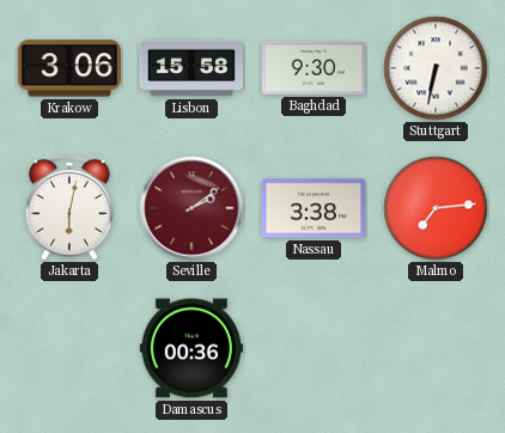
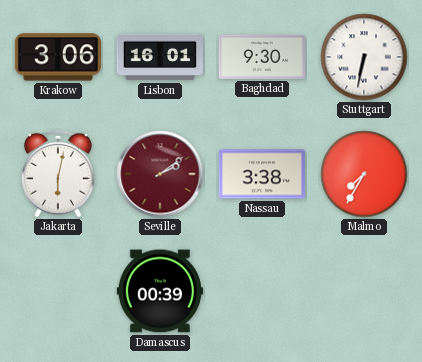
Lisbon: 15:58 -> 16:01 (159, 57)
Malmo: 7:14 -> 7:35 (364, 174)
Damascus: 00:36 -> 00:39 (160, 291)
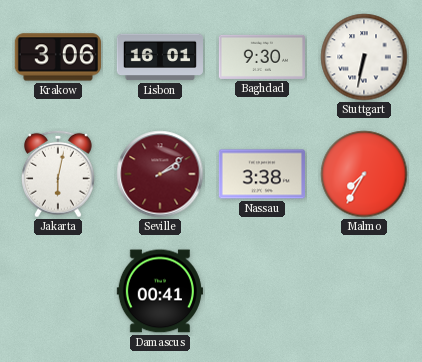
Damascus: 00:39 -> 00:41 (160, 291)
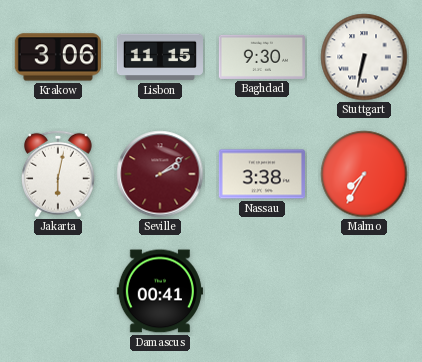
Lisbon: 16:01 -> 11:15 (159, 57)
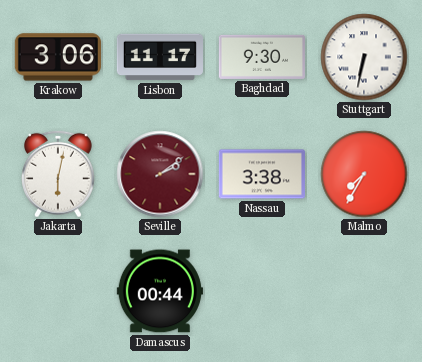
Lisbon: 11:15 -> 11:17 (159, 57)
Damascus: 00:41 -> 00:44 (160, 291)
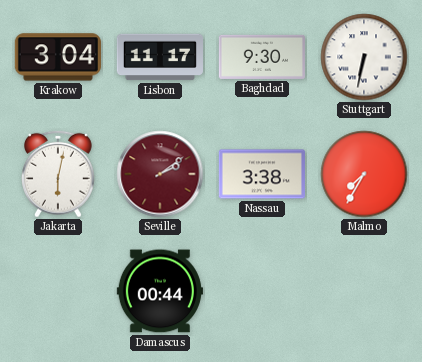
Krakow: 3:06 -> 3:04 (58, 57)
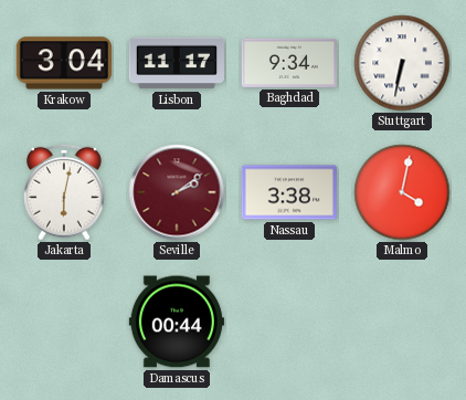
Baghdad: 9:30 -> 9:34 (289, 63)
Malmo: 7:35 -> 4:02 (402, 192)
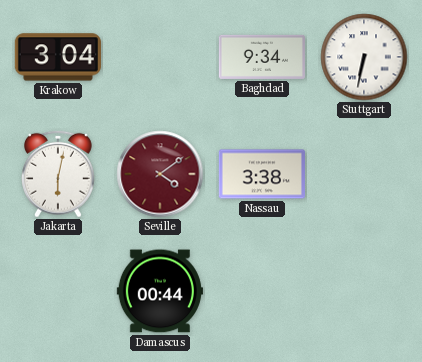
Lisbon: 11:17 -> none (176, 63)
Seville: 2:09 -> 4:09 (160, 174)
Malmo: 4:02 -> none (402, 192)
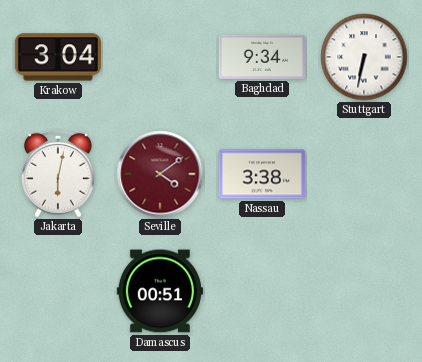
Damascus: 00:44 -> 00:51 (160, 291)
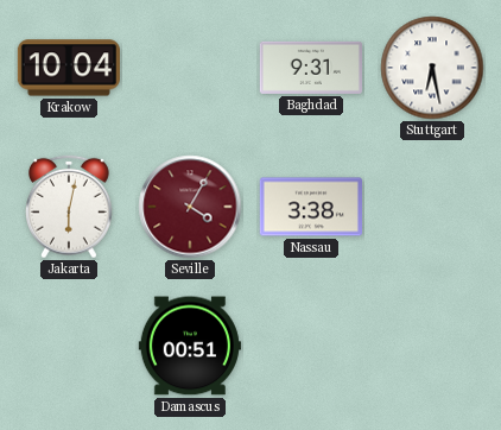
Krakow: 3:04 -> 10:04 (69, 68)
Baghdad: 9:34 -> 9:31 (311, 68)
Stuttgart: 6:32 -> 6:28 (432, 68)
Seville: 4:09 -> 4:05 (190, 207)
